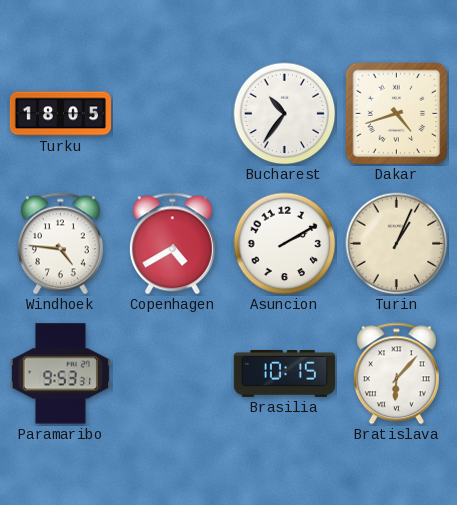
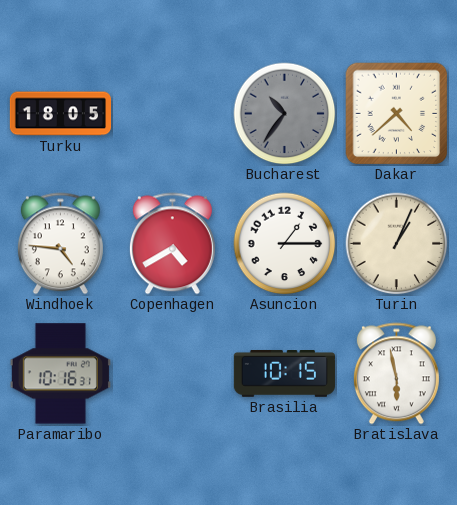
Bucharest dial: white -> grey (285, 114)
Dakar: 4:42 -> 4:38 (397, 114)
Asuncion: 2:10 -> 1:15 (285, 244)
Paramaribo: 9:53 -> 10:16 (60, 374)
Bratislava: 6:07 -> 5:58 (396, 374)
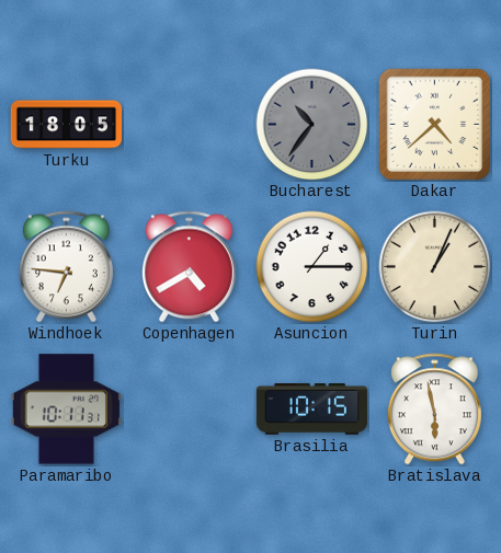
Windhoek: 4:46 -> 6:46 (66, 267)
Paramaribo: 10:16 -> 10:11 (66, 410)
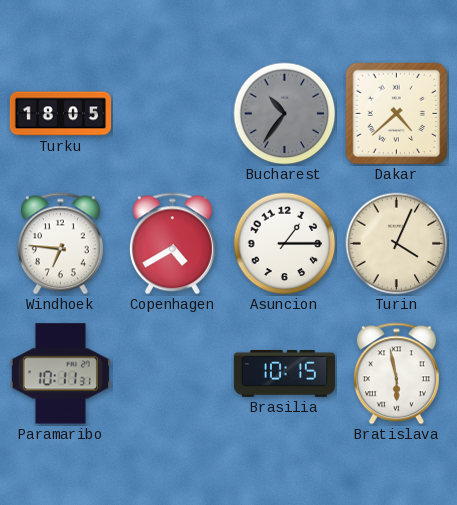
Turin: 1:04 -> 4:04 (397, 244)
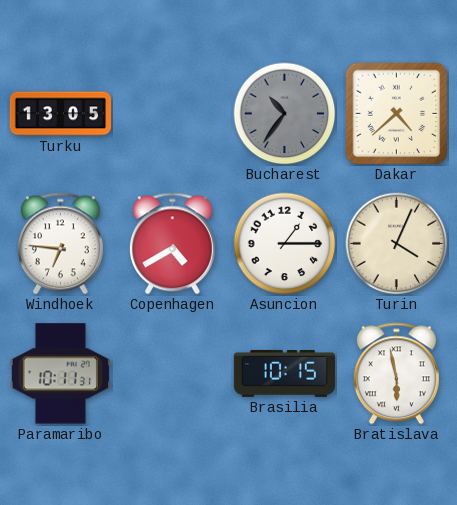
Turku: 18:05 -> 13:05 (60, 114)
